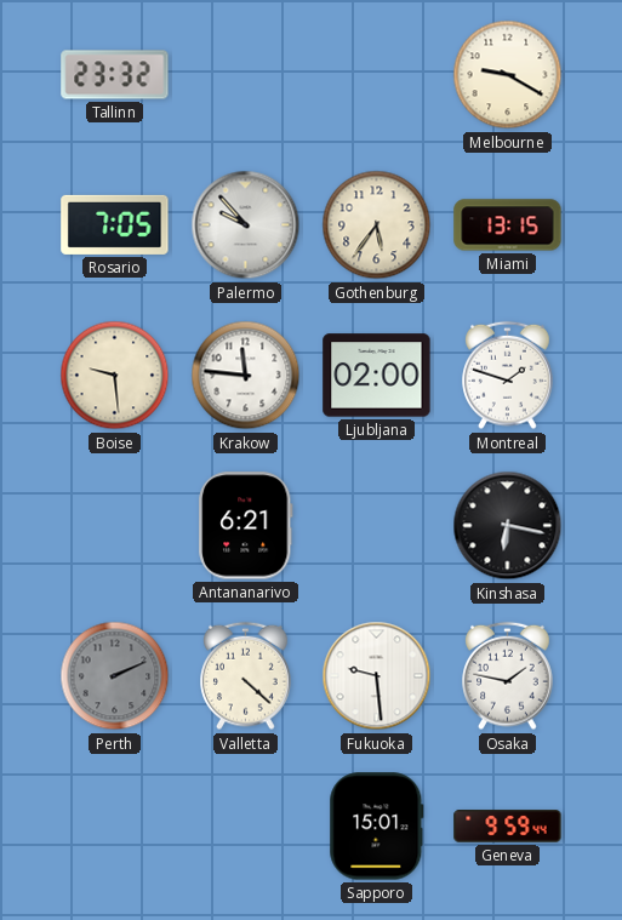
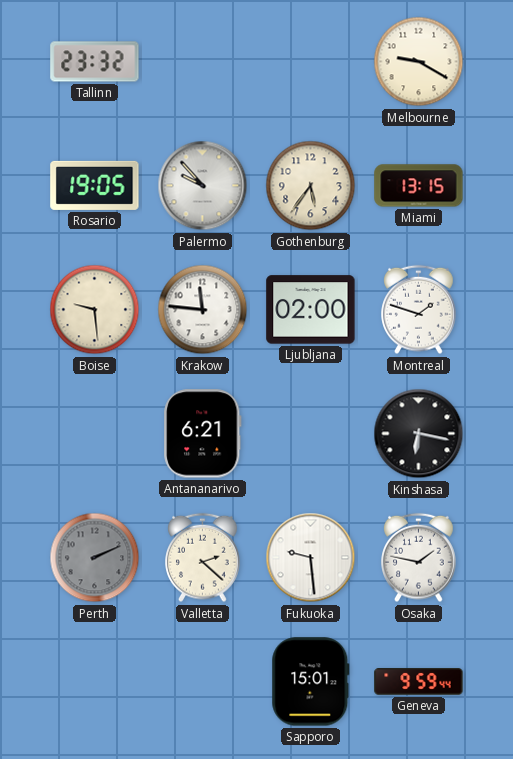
Rosario: 7:05 -> 19:05 (95, 185)
Valletta: 4:22 -> 2:22 (203, 558)
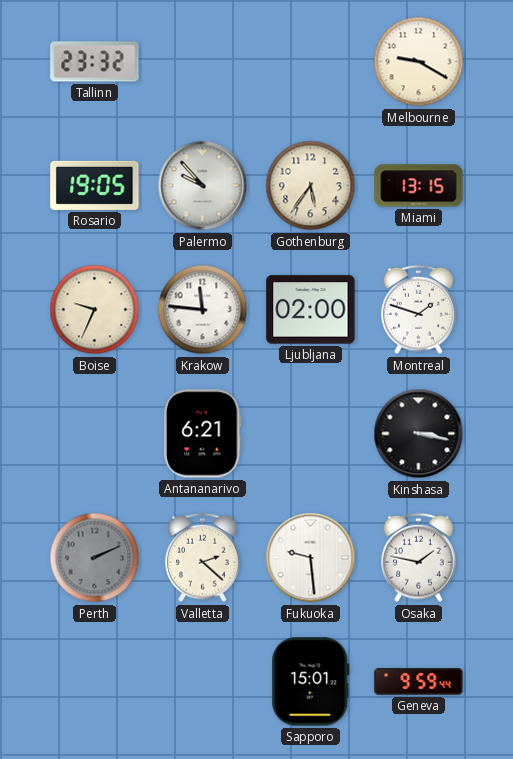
Boise: 9:29 -> 9:34 (95, 310)
Kinshasa: 6:17 -> 3:17 (419, 434)
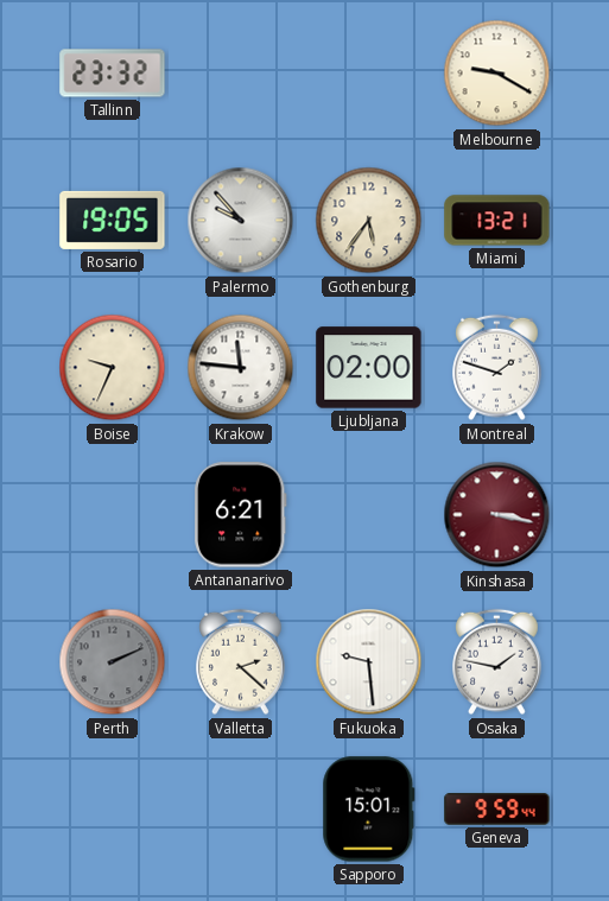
Miami: 13:15 -> 13:21 (497, 221)
Kinshasa dial: black -> burgundy (497, 515)
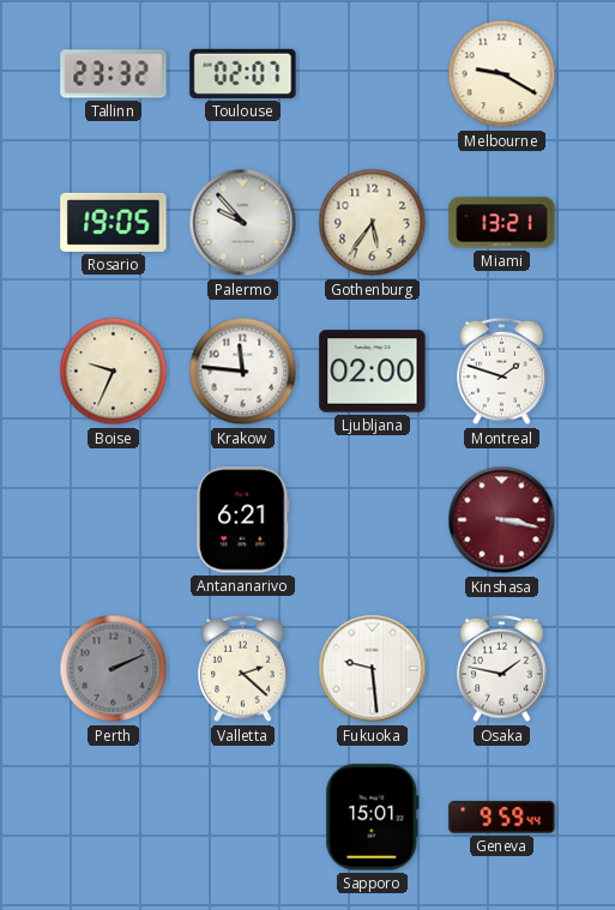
Toulouse: none -> 02:07 (243, 73)
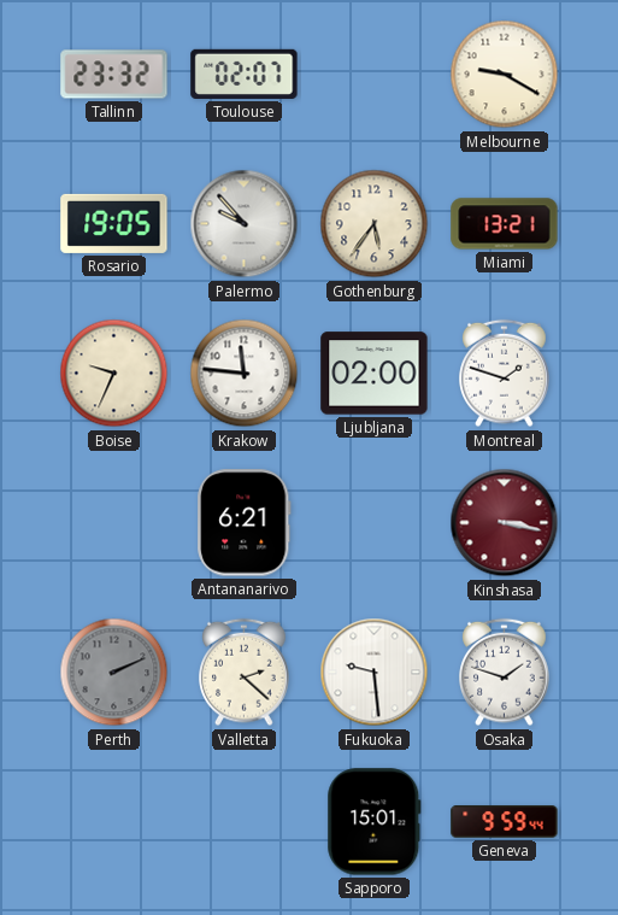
Osaka: 1:47 -> 1:48 (505, 673)
